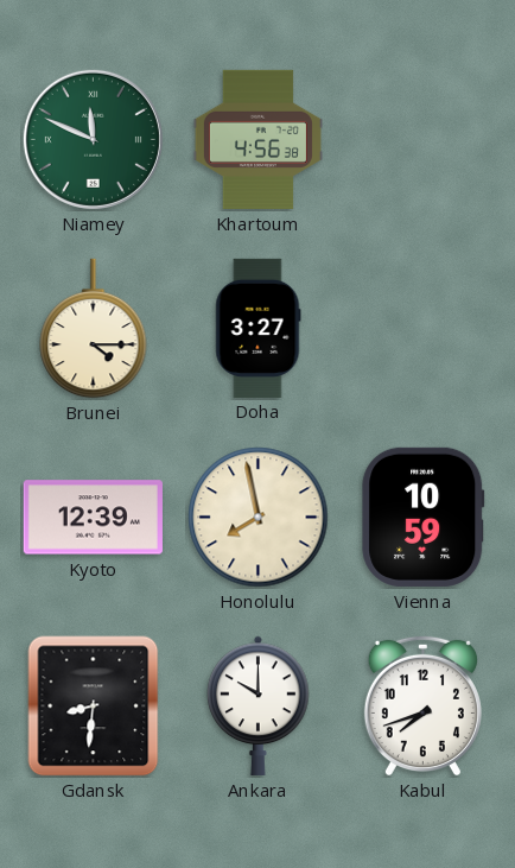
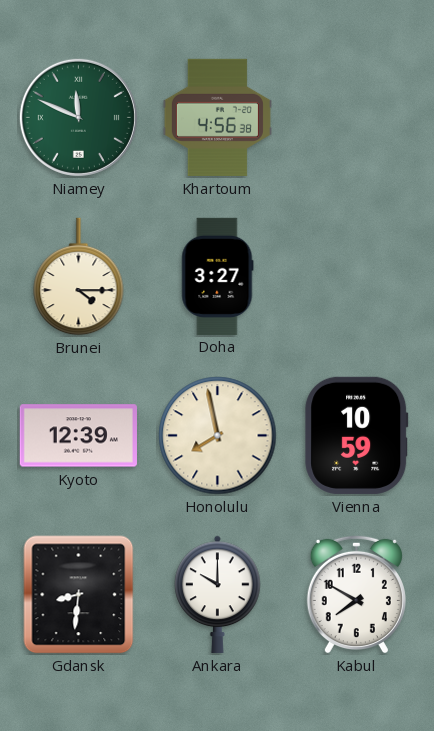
Kabul: 7:42 -> 7:50 (356, 594)
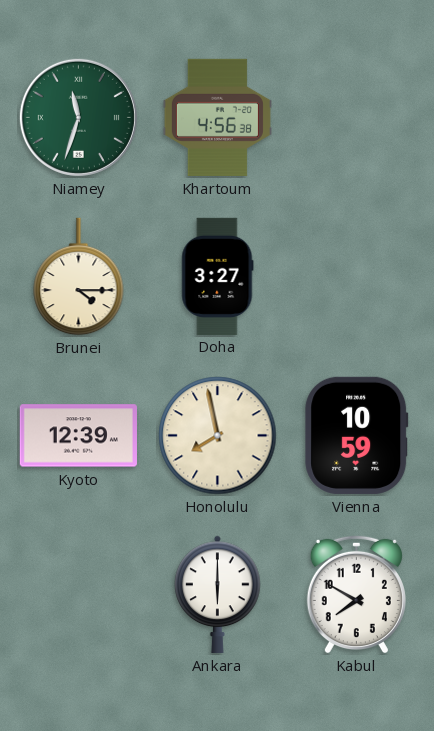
Niamey: 11:49 -> 11:33 (78, 117)
Gdansk: 8:31 -> none (79, 595)
Ankara: 10:00 -> 6:00 (218, 594)
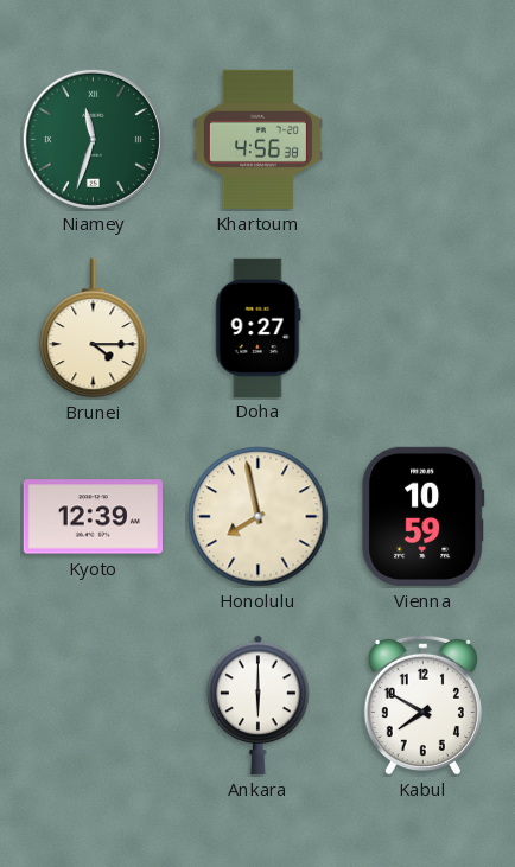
Doha: 3:27 -> 9:27 (259, 327)
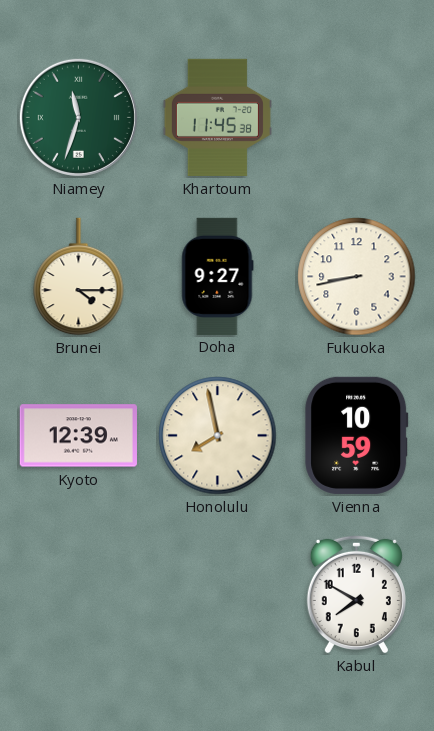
Khartoum: 4:56 -> 11:45 (217, 117)
Fukuoka: none -> 8:43 (357, 277)
Ankara: 6:00 -> none (259, 705)
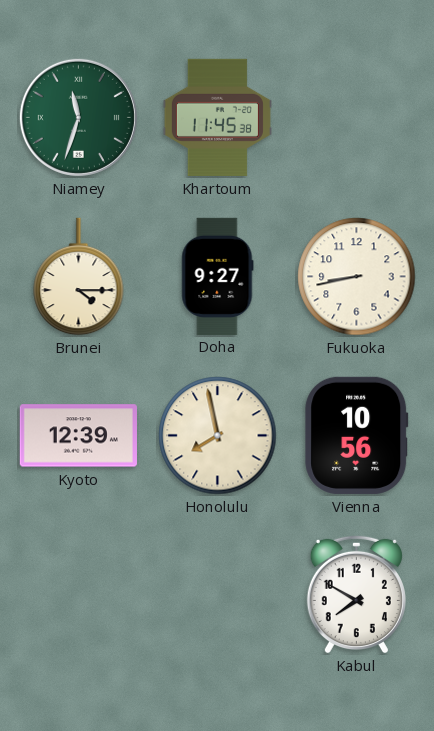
Vienna: 10:59 -> 10:56 (357, 435)
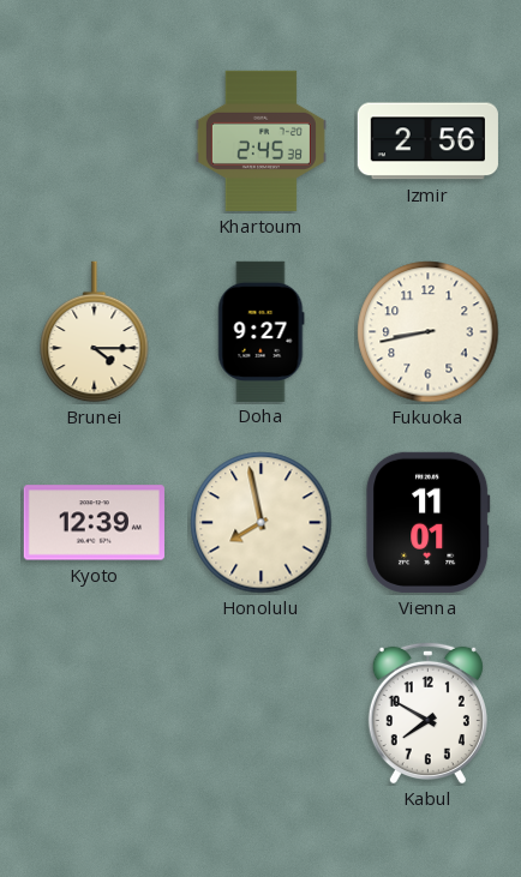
Niamey: 11:33 -> none (78, 117)
Khartoum: 11:45 -> 2:45 (260, 140)
Izmir: none -> 2:56 (427, 142)
Vienna: 10:56 -> 11:01 (429, 522)
